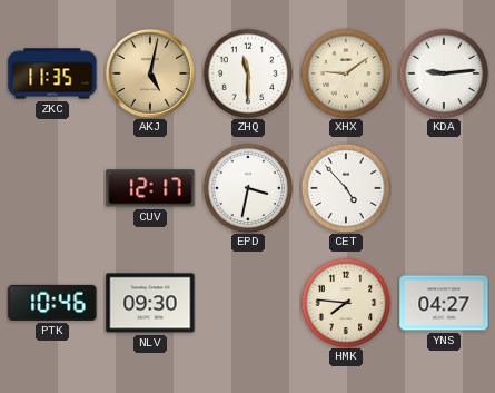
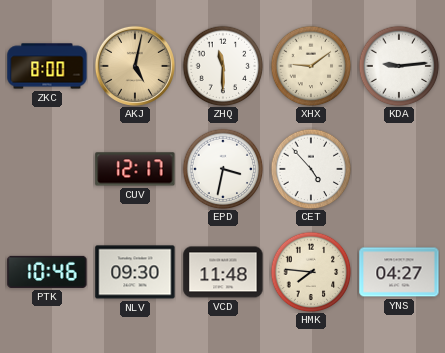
ZKC: 11:35 -> 8:00 (47, 66)
VCD: none -> 11:48 (223, 272)
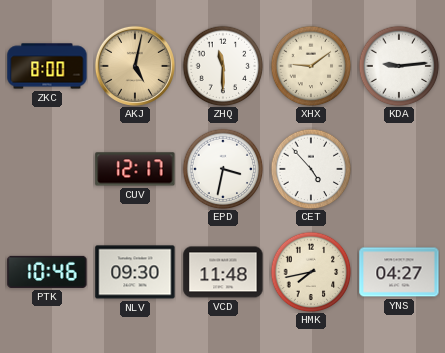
HMK: 7:46 -> 7:43 (311, 272)
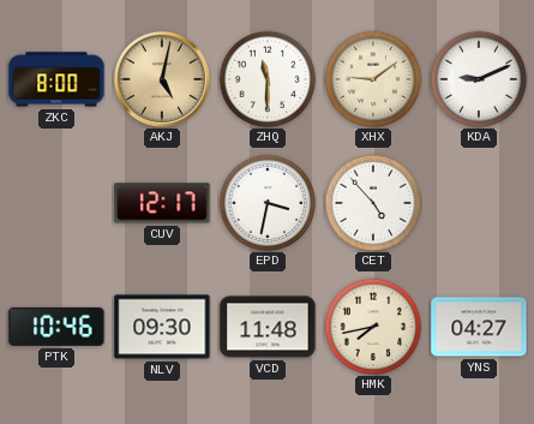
KDA: 9:14 -> 9:11 (479, 79)
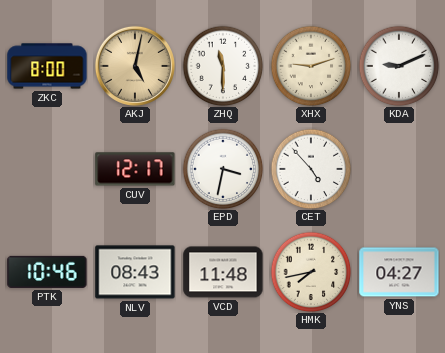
XHX: 9:09 -> 9:12 (311, 66)
NLV: 09:30 -> 08:43 (135, 272)
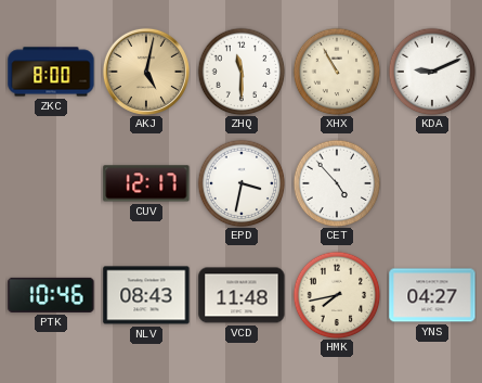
XHX: 9:12 -> 10:55 (337, 72)
